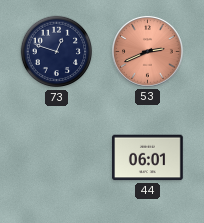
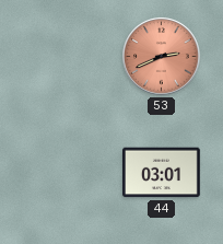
73: 12:48 -> none (57, 52)
44: 06:01 -> 03:01 (162, 173)
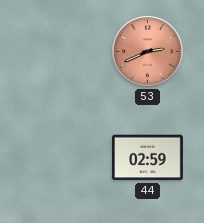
44: 03:01 -> 02:59 (148, 158)
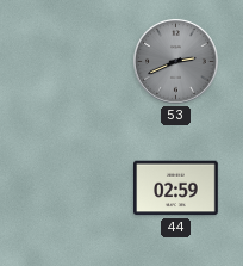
53 dial: salmon -> grey (176, 62)
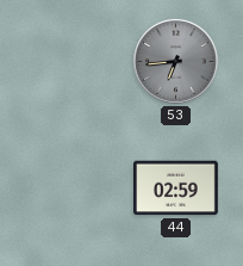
53: 2:41 -> 6:44 (176, 62)
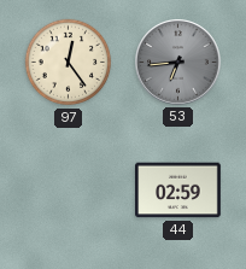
97: none -> 12:24 (69, 63)
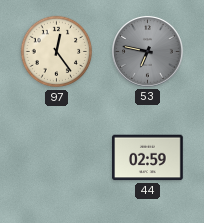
53: 6:44 -> 6:47 (148, 52)
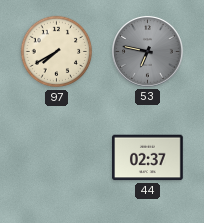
97: 12:24 -> 7:40 (57, 52)
44: 02:59 -> 02:37 (148, 158)
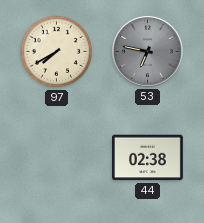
44: 02:37 -> 02:38 (148, 158)
